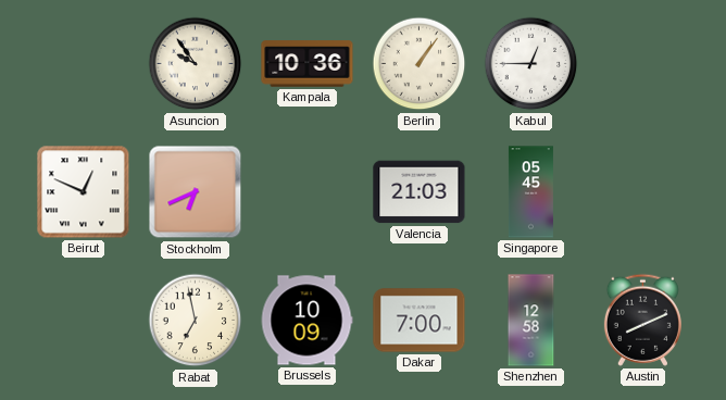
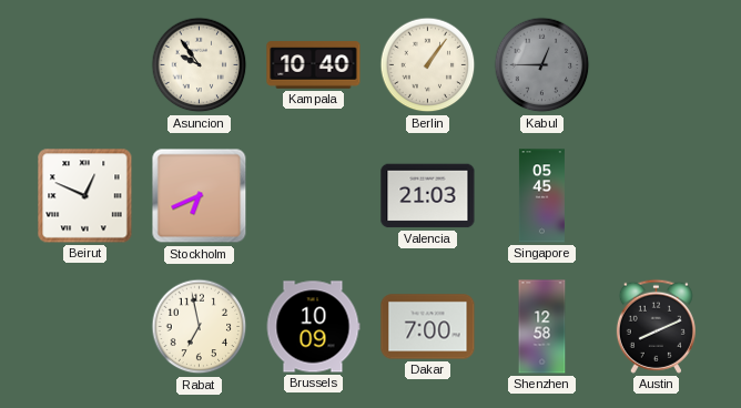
Kampala: 10:36 -> 10:40 (314, 65)
Kabul dial: white -> grey (542, 65)
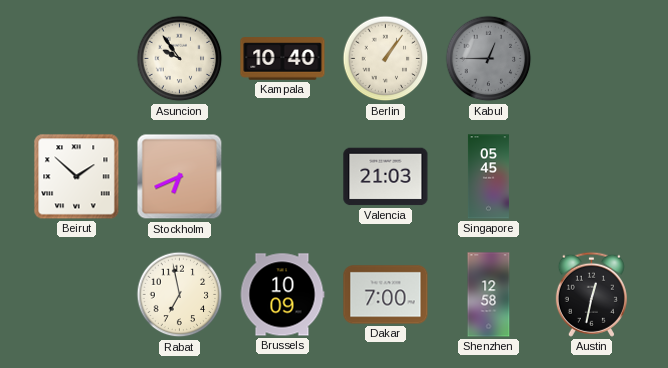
Beirut: 12:49 -> 1:52 (77, 177)
Austin: 8:11 -> 12:32 (591, 294)
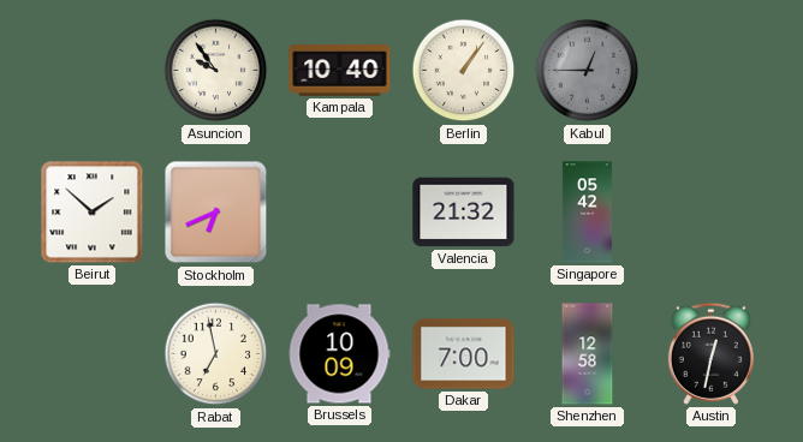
Valencia: 21:03 -> 21:32 (464, 213)
Singapore: 05:45 -> 05:42 (587, 213)
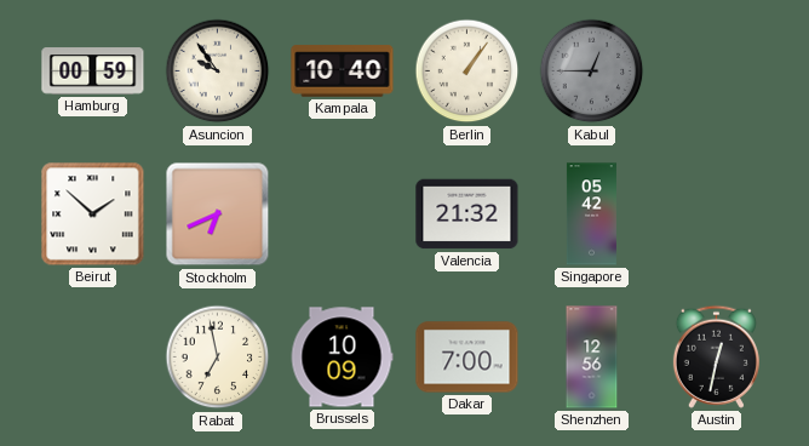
Hamburg: none -> 00:59 (93, 72)
Shenzhen: 12:58 -> 12:56 (592, 358)
